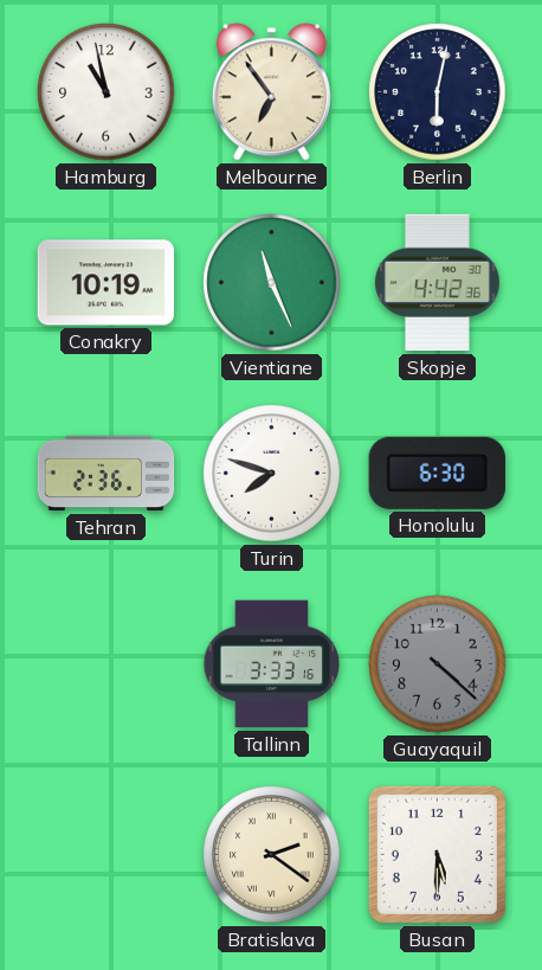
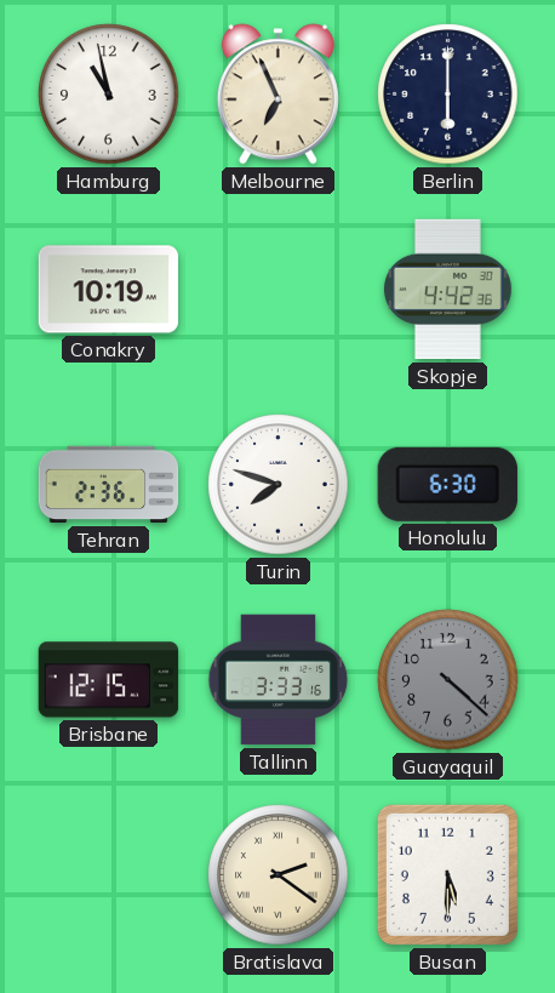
Melbourne: 6:54 -> 6:56 (277, 95)
Berlin: 6:02 -> 6:00 (448, 95)
Vientiane: 11:26 -> none (272, 283)
Brisbane: none -> 12:15 (109, 680)
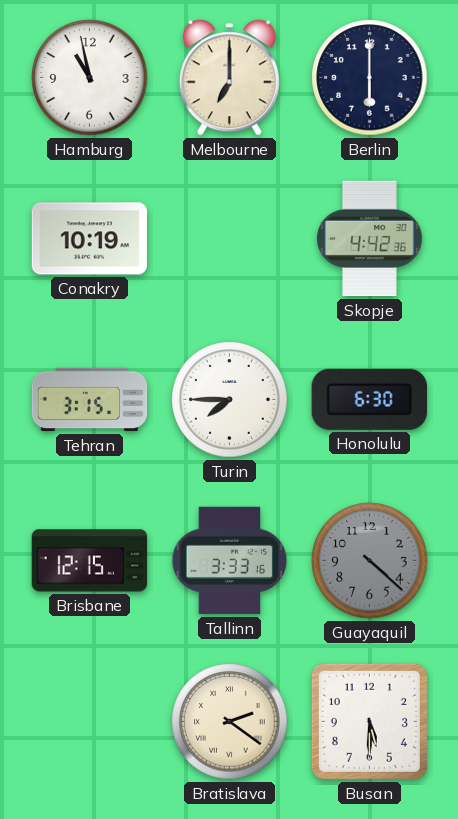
Melbourne: 6:56 -> 7:00 (229, 78)
Tehran: 2:36 -> 3:15 (90, 400)
Turin: 7:48 -> 7:45 (230, 400)
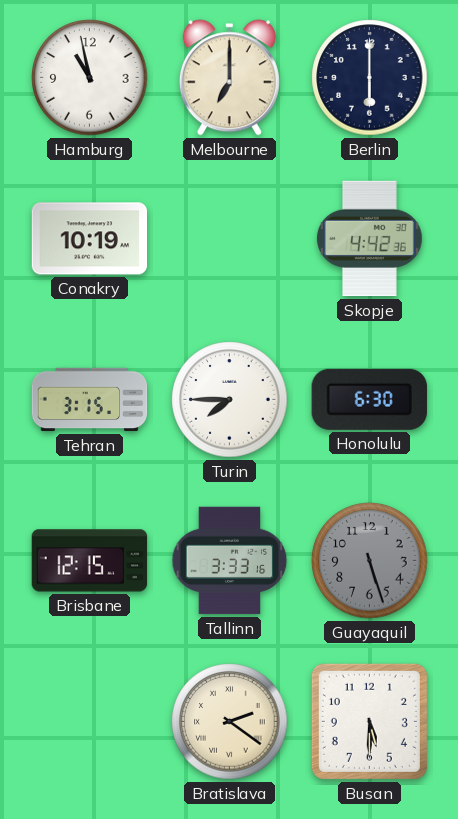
Guayaquil: 4:22 -> 5:27 (370, 561)
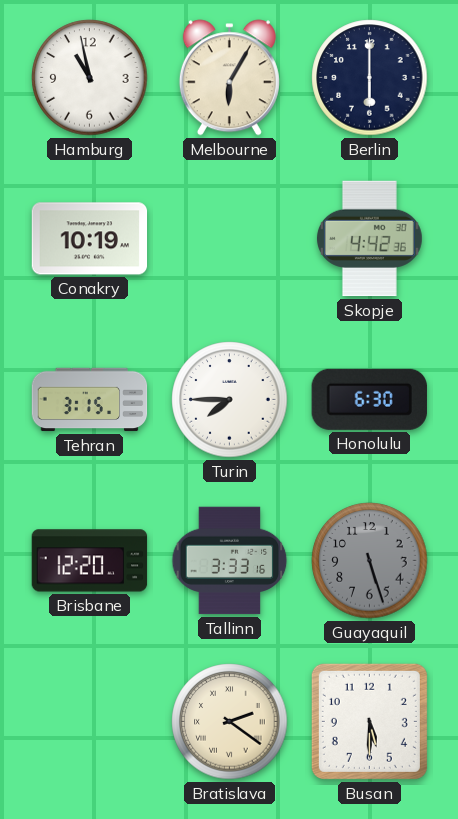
Melbourne: 7:00 -> 6:05 (229, 78)
Brisbane: 12:15 -> 12:20 (90, 561)
